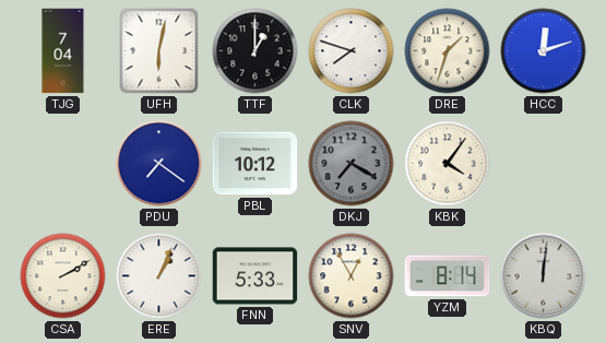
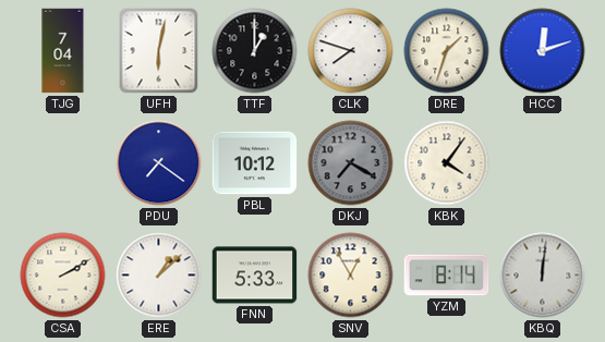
ERE: 1:04 -> 1:08 (159, 276)
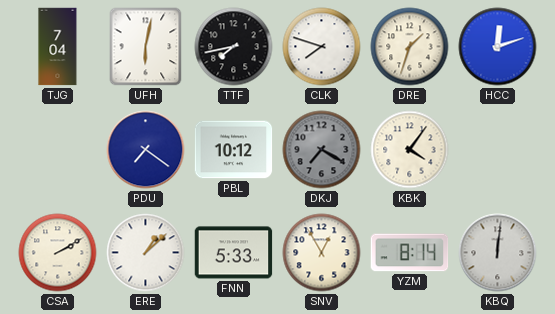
TTF: 1:00 -> 7:43 (234, 47)
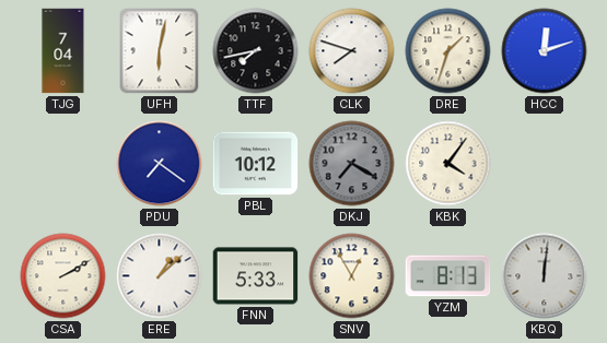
YZM: 8:14 -> 8:13 (448, 276)
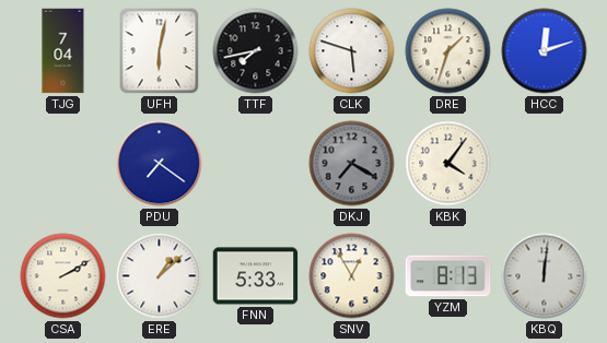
CLK: 7:48 -> 5:48 (352, 51)
PBL: 10:12 -> none (256, 164)
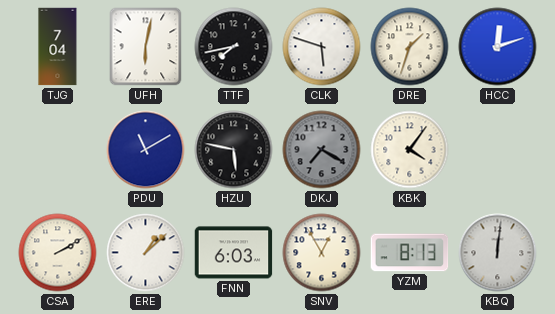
PDU: 7:21 -> 11:10 (146, 150)
HZU: none -> 5:47 (234, 150)
FNN: 5:33 -> 6:03 (234, 253)
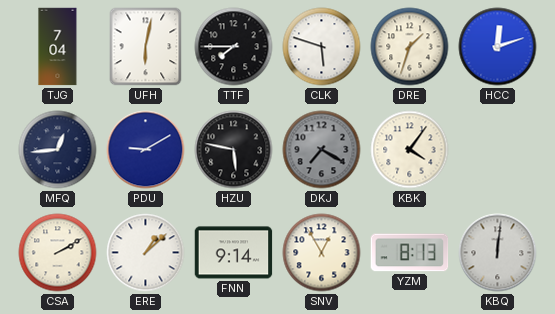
TTF: 7:43 -> 7:45 (234, 47)
MFQ: none -> 12:44 (58, 150)
PDU: 11:10 -> 9:10 (146, 150)
FNN: 6:03 -> 9:14 (234, 253)
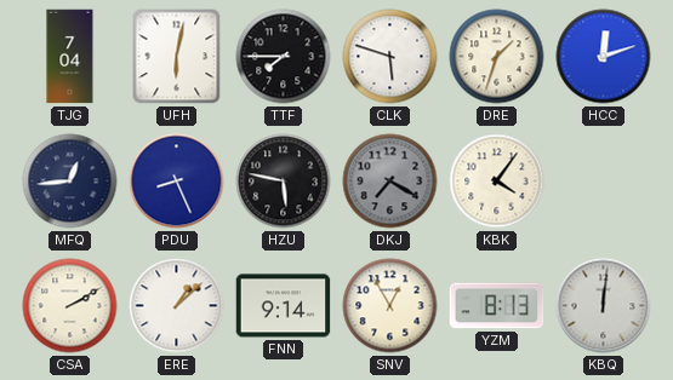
PDU: 9:10 -> 8:26 (177, 182)
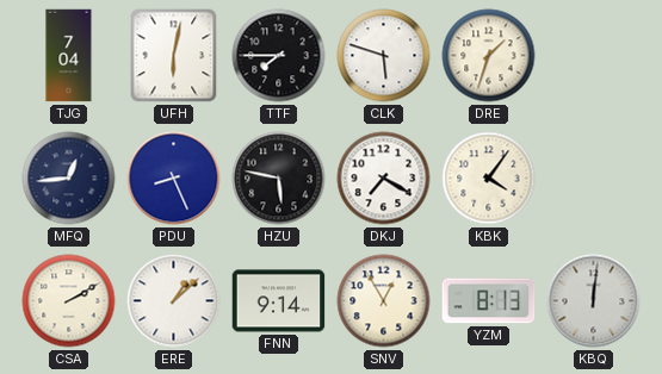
HCC: 12:12 -> none (604, 57)
DKJ dial: grey -> white (384, 179)
